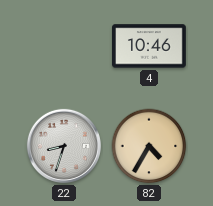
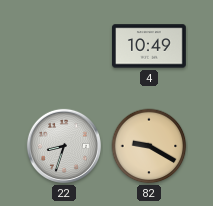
4: 10:46 -> 10:49 (150, 46)
82: 4:35 -> 9:20 (149, 146)
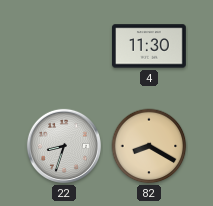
4: 10:49 -> 11:30 (150, 46)
82: 9:20 -> 8:20 (149, 146)
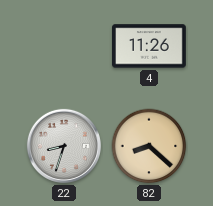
4: 11:30 -> 11:26 (150, 46)
82: 8:20 -> 8:22 (149, 146)
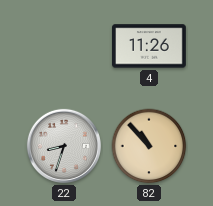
82: 8:22 -> 10:53 (149, 146)
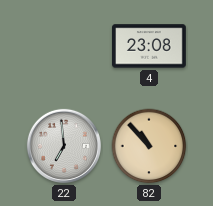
4: 11:26 -> 23:08 (150, 46)
22: 8:33 -> 6:59 (64, 146)
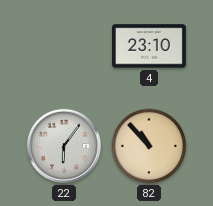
4: 23:08 -> 23:10 (150, 46)
22: 6:59 -> 6:06 (64, 146)
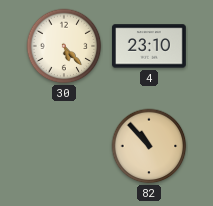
30: none -> 5:23 (64, 46)
22: 6:06 -> none (64, 146)
